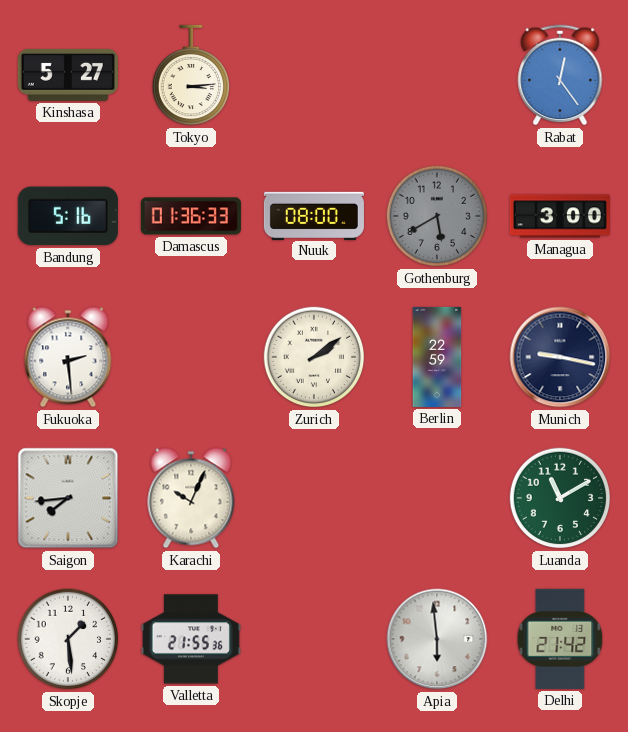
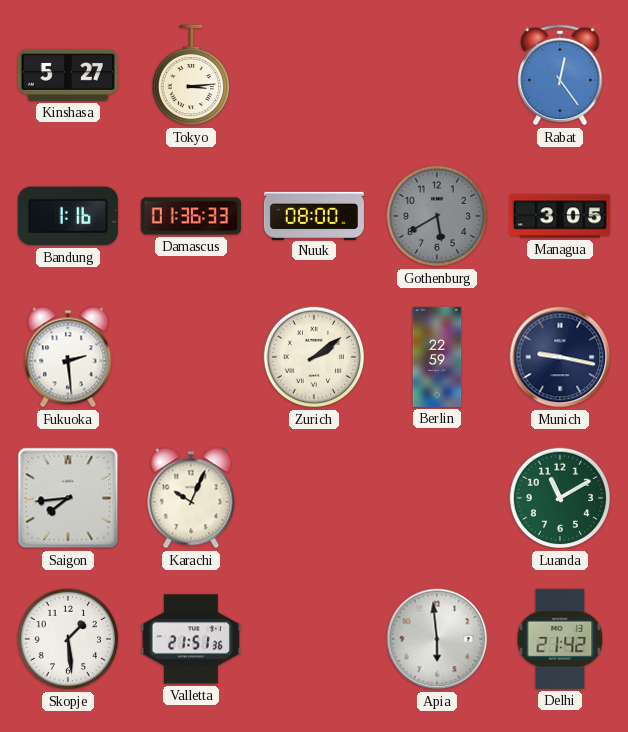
Bandung: 5:16 -> 1:16 (68, 216)
Managua: 3:00 -> 3:05 (560, 216)
Valletta: 21:55 -> 21:51 (191, 639)
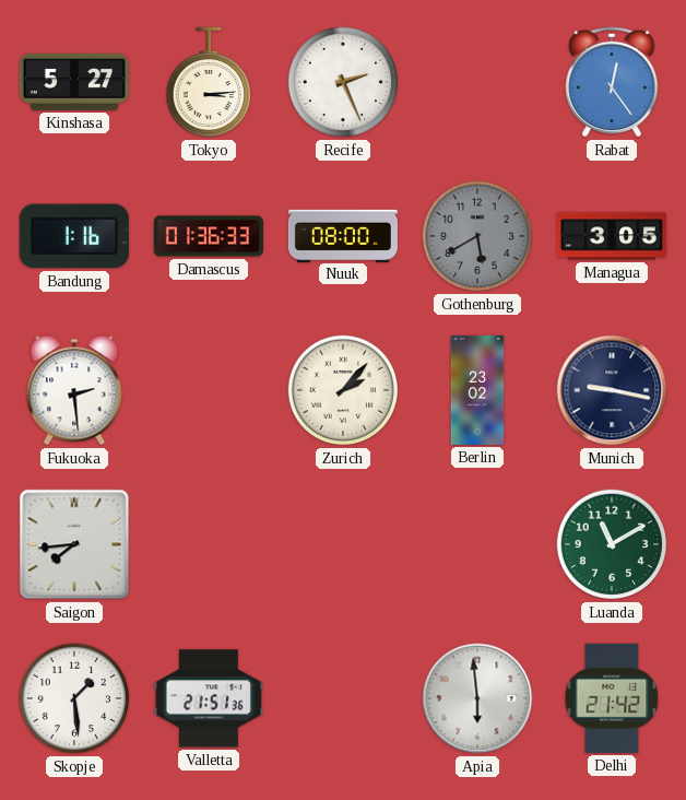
Recife: none -> 2:26 (343, 82)
Zurich: 2:09 -> 2:07 (343, 390)
Berlin: 22:59 -> 23:02 (477, 390)
Karachi: 10:04 -> none (191, 498)
